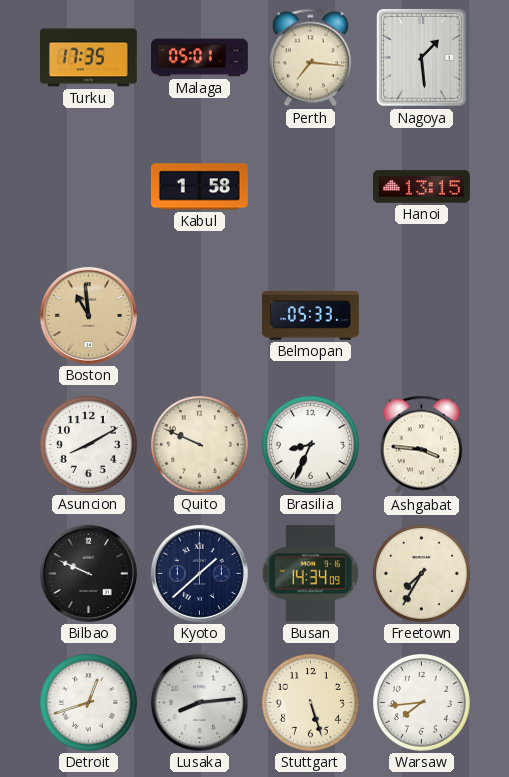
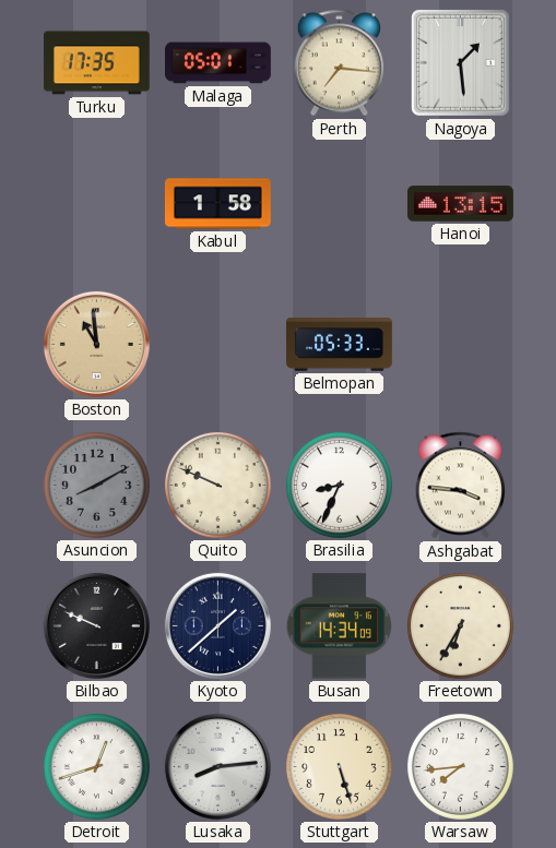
Asuncion dial: white -> grey (96, 485)
Freetown: 7:35 -> 6:35 (460, 625)
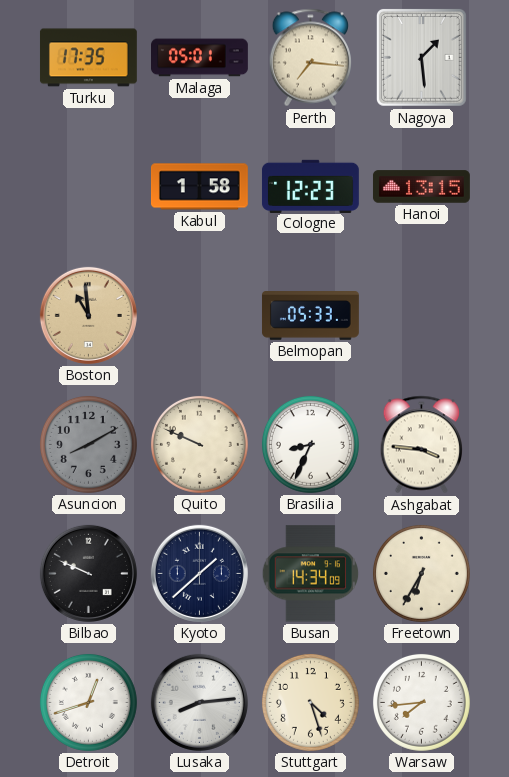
Cologne: none -> 12:23 (310, 186)
Stuttgart: 5:27 -> 4:27 (310, 702)
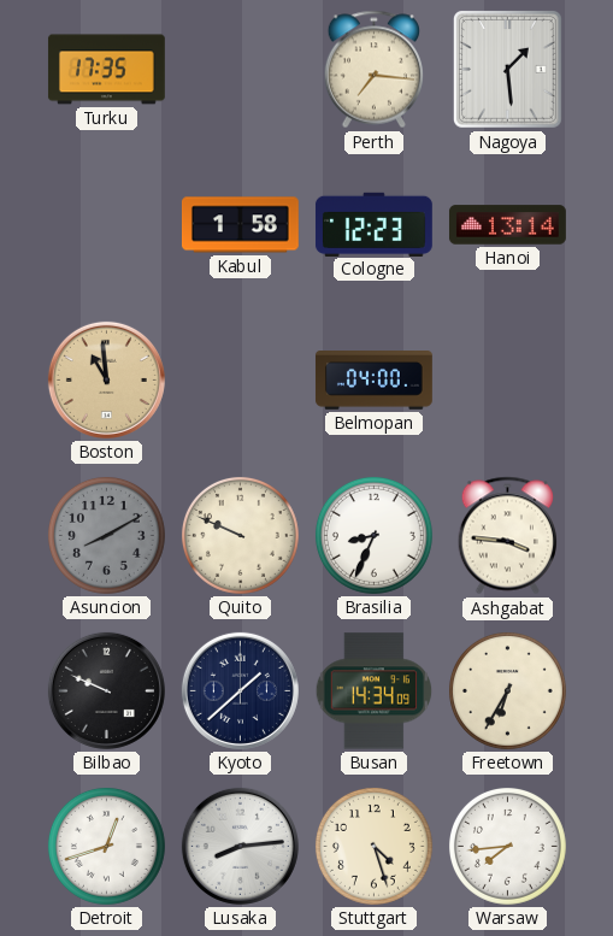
Malaga: 05:01 -> none (200, 58)
Hanoi: 13:15 -> 13:14 (508, 225)
Belmopan: 05:33 -> 04:00 (373, 381)
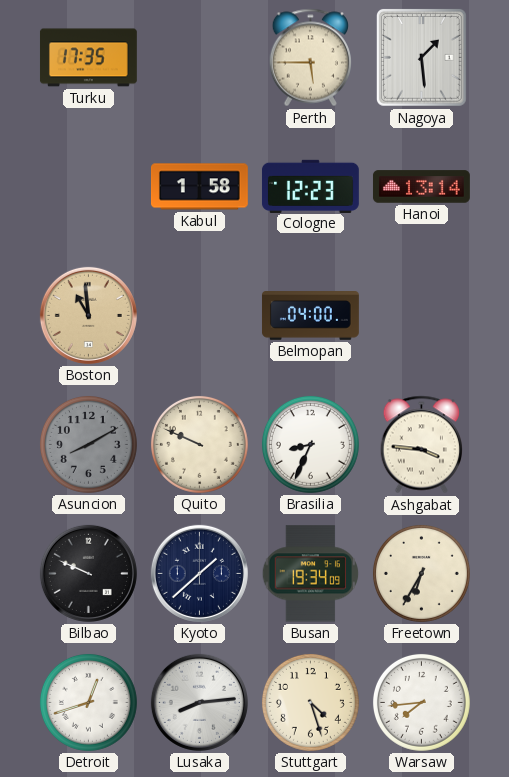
Perth: 7:16 -> 5:45 (310, 58)
Busan: 14:34 -> 19:34 (311, 574)
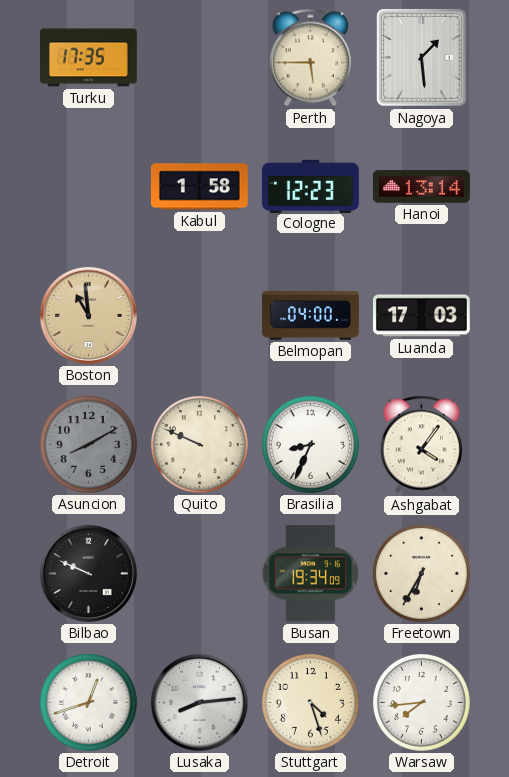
Luanda: none -> 17:03 (421, 316)
Ashgabat: 3:46 -> 4:06 (421, 445)
Kyoto: 1:38 -> none (199, 573)
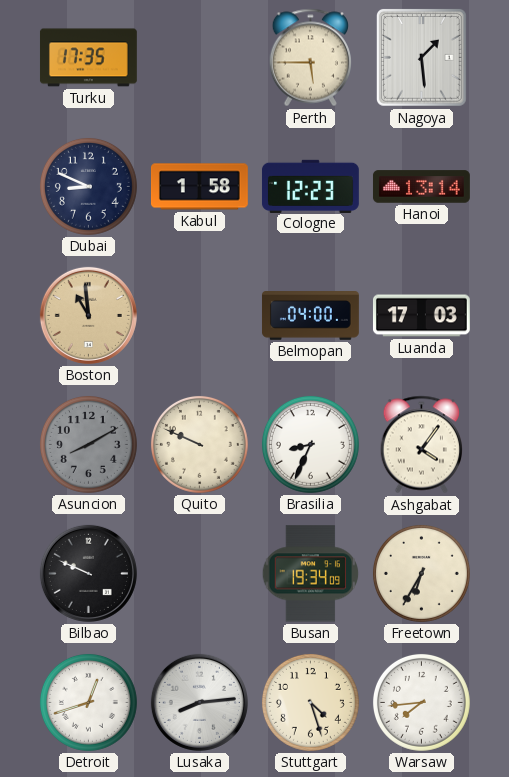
Dubai: none -> 8:49 (88, 186)
